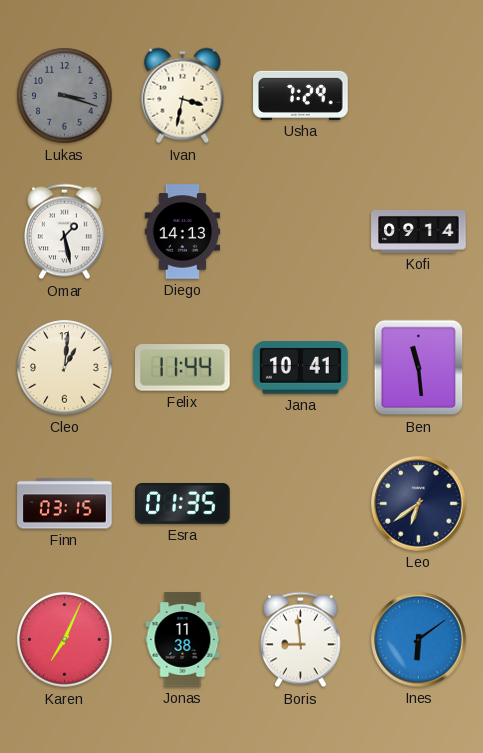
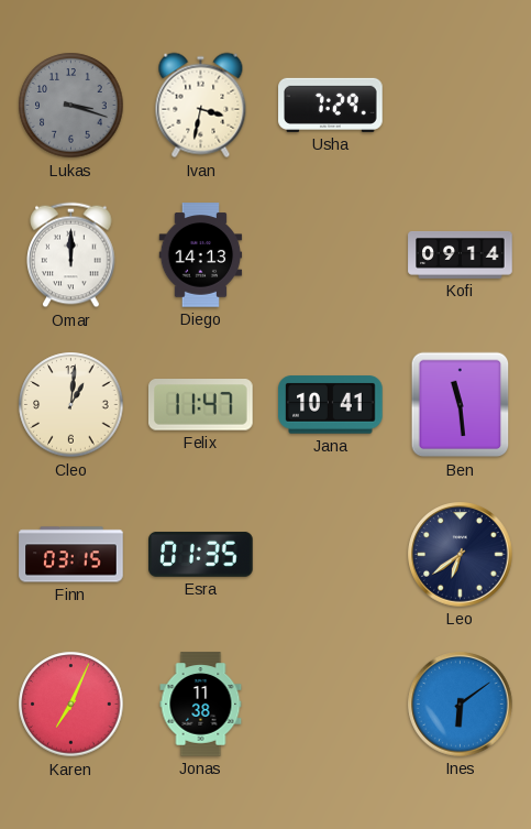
Omar: 1:28 -> 12:00 (71, 255)
Felix: 11:44 -> 11:47 (201, 405)
Boris: 8:59 -> none (301, 640)
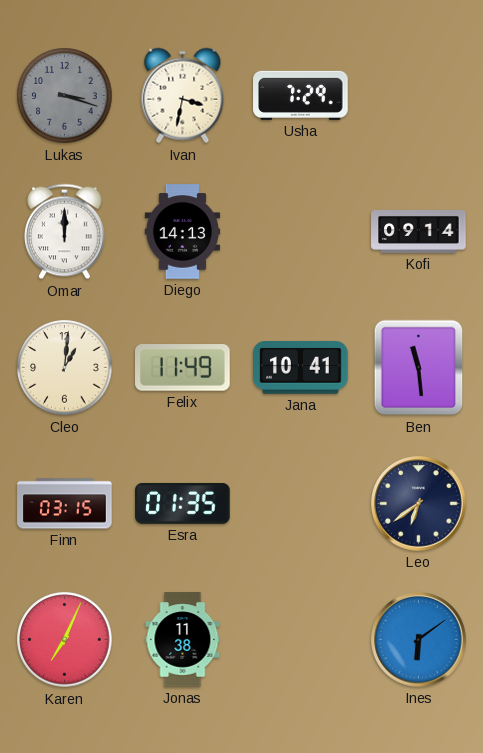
Felix: 11:47 -> 11:49 (183, 368)
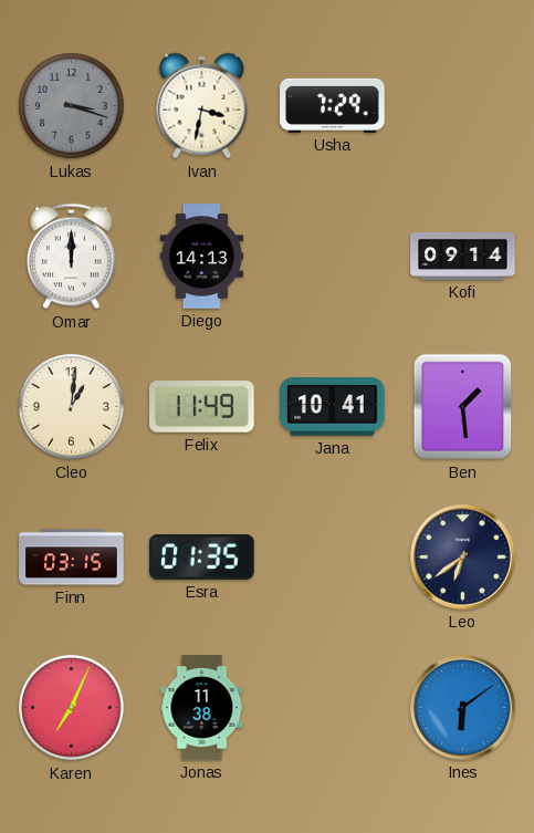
Ben: 11:29 -> 1:29 (463, 407)
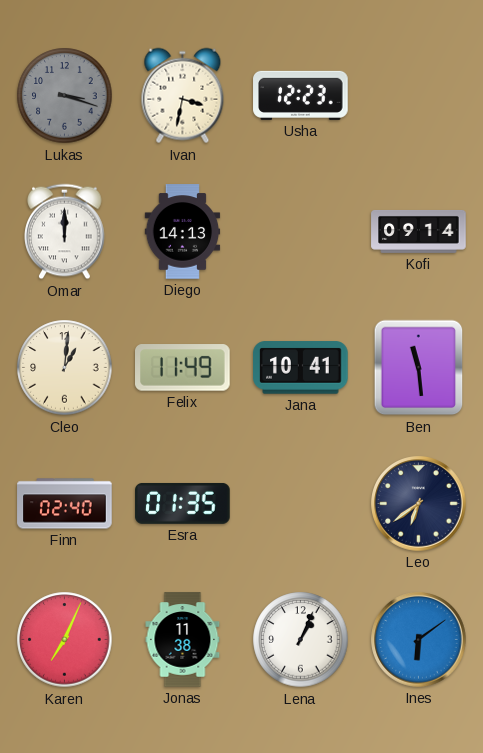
Usha: 7:29 -> 12:23 (301, 95)
Ben: 1:29 -> 11:29 (419, 368)
Finn: 03:15 -> 02:40 (65, 504)
Lena: none -> 1:04 (301, 640)
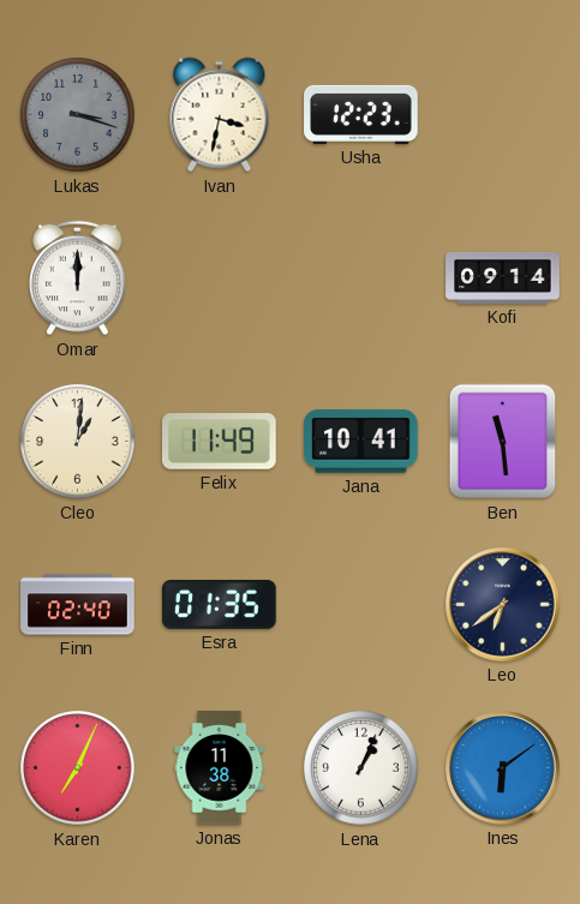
Diego: 14:13 -> none (183, 232)
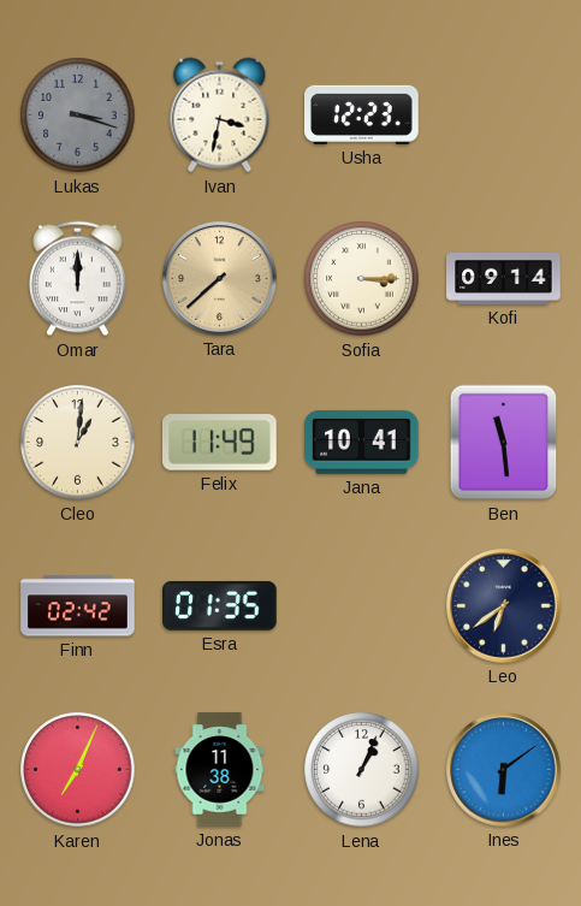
Tara: none -> 7:38 (220, 279)
Sofia: none -> 3:15 (362, 279)
Finn: 02:40 -> 02:42 (78, 606)
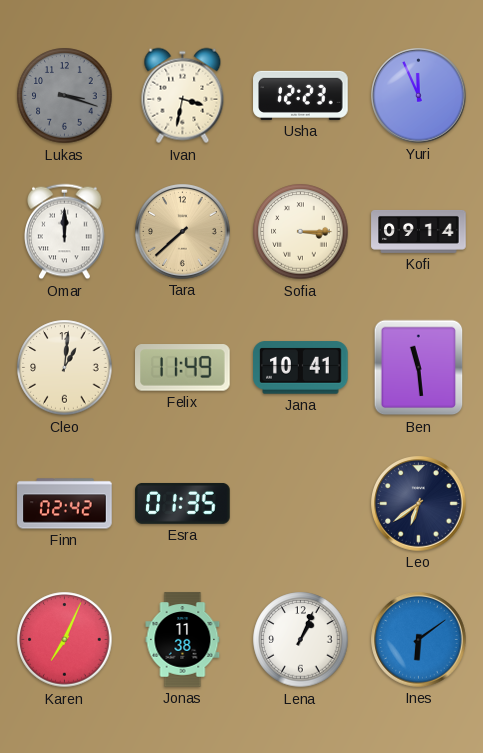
Yuri: none -> 11:56 (419, 96)
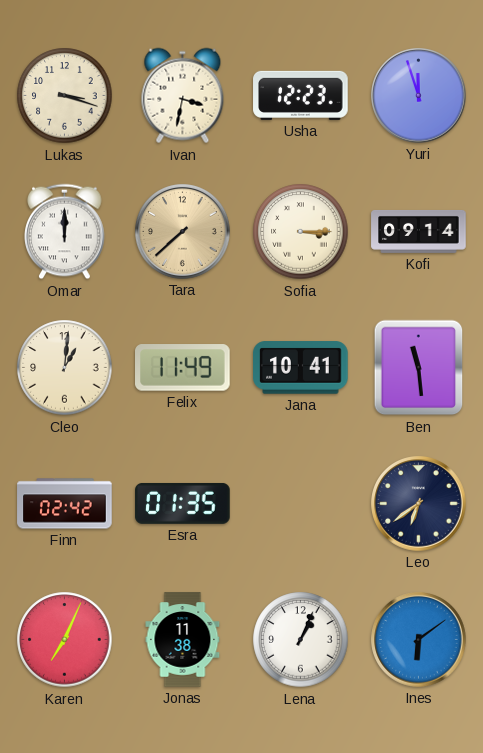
Lukas dial: grey -> cream (65, 96)
Yuri: 11:56 -> 11:57 (419, 96)
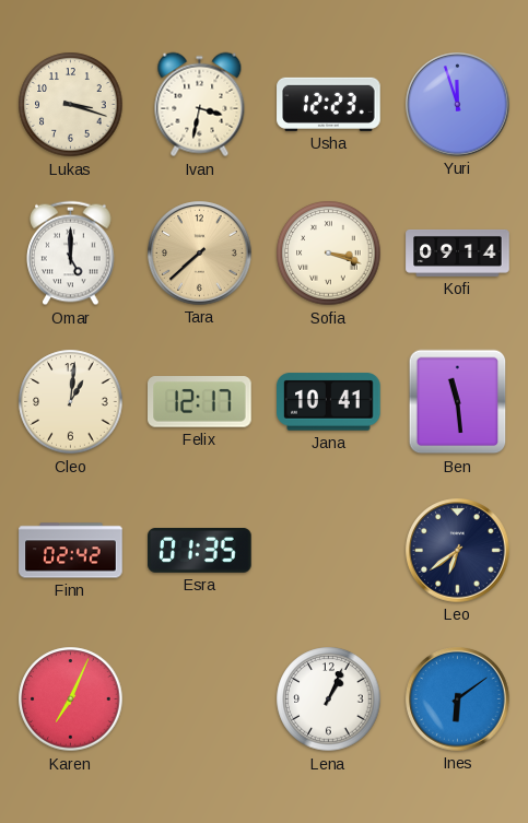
Omar: 12:00 -> 5:00 (71, 254)
Sofia: 3:15 -> 3:18 (329, 254)
Felix: 11:49 -> 12:17 (200, 402)
Jonas: 11:38 -> none (183, 640)
